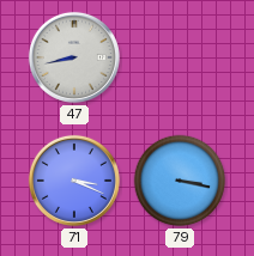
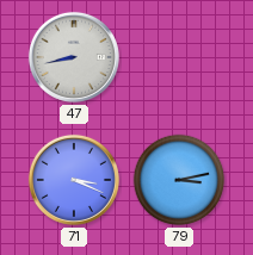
79: 3:17 -> 3:13 (179, 180)
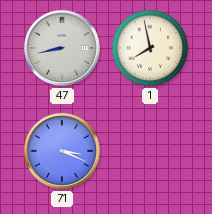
1: none -> 7:58 (150, 48)
79: 3:13 -> none (179, 180)
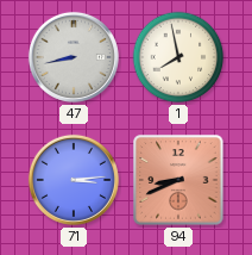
71: 3:19 -> 3:14 (74, 180)
94: none -> 8:41 (178, 180)
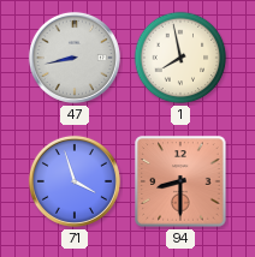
71: 3:14 -> 3:57 (75, 181)
94: 8:41 -> 8:30 (180, 181)
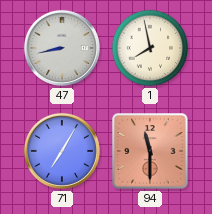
71: 3:57 -> 7:05 (62, 151)
94: 8:30 -> 11:30 (150, 151)
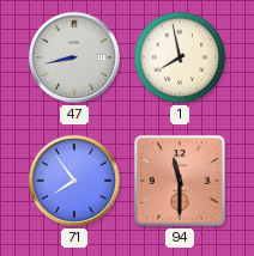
71: 7:05 -> 7:54 (74, 181)
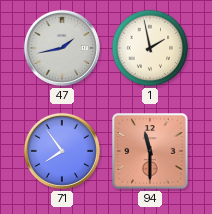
47: 8:43 -> 1:43 (62, 48)
1: 7:58 -> 1:58 (150, 48)
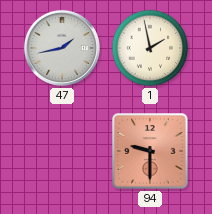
71: 7:54 -> none (62, 151)
94: 11:30 -> 9:30 (150, 151)
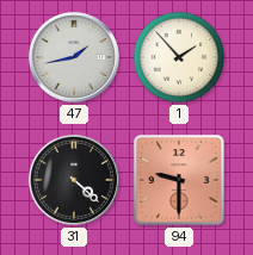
1: 1:58 -> 1:53 (179, 57)
31: none -> 4:22 (74, 180)
